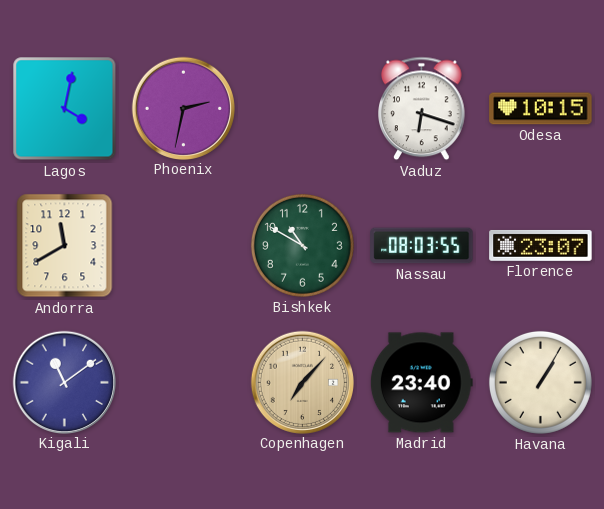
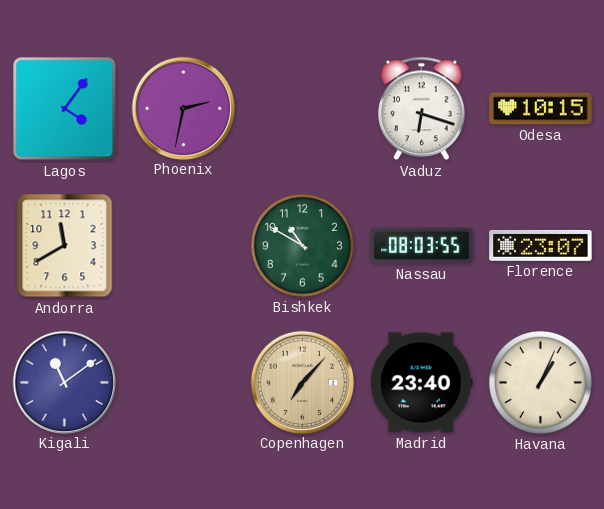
Lagos: 4:02 -> 4:06 (65, 109)
Havana: 1:05 -> 1:04 (540, 382)
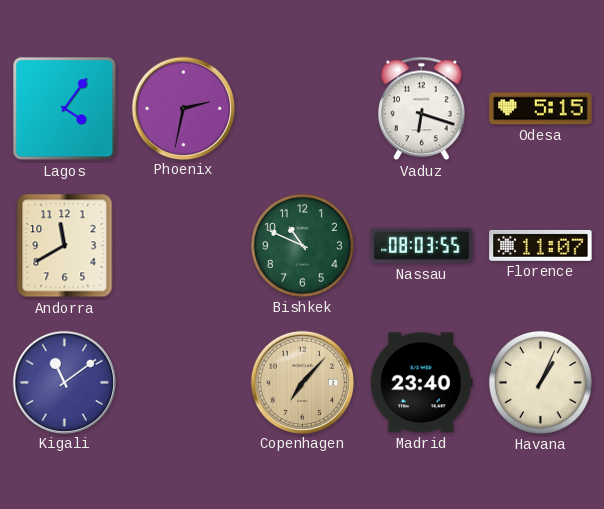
Odesa: 10:15 -> 5:15 (541, 109)
Bishkek: 10:50 -> 10:49 (302, 245)
Florence: 23:07 -> 11:07 (541, 245)
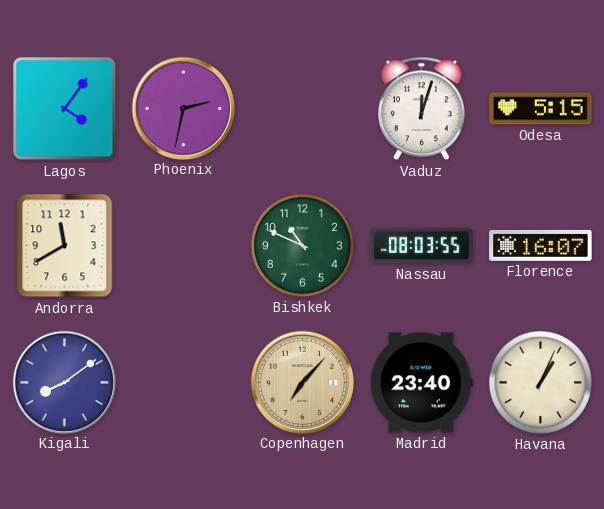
Vaduz: 6:18 -> 12:03 (422, 109)
Florence: 11:07 -> 16:07 (541, 245)
Kigali: 11:09 -> 8:09 (64, 382)
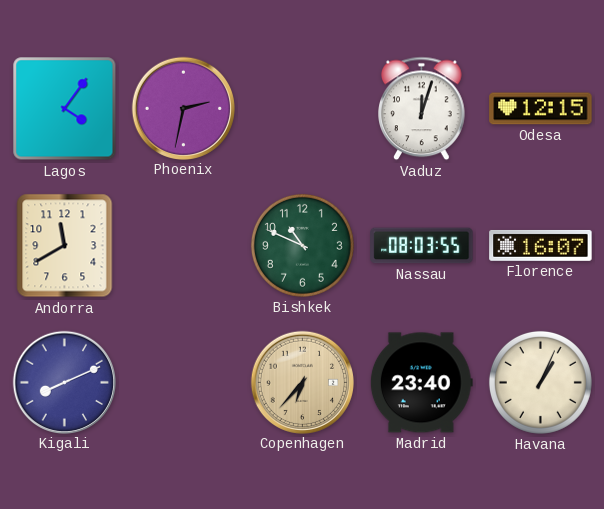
Odesa: 5:15 -> 12:15 (541, 109)
Kigali: 8:09 -> 8:11 (64, 382)
Copenhagen: 7:07 -> 6:37 (302, 382)
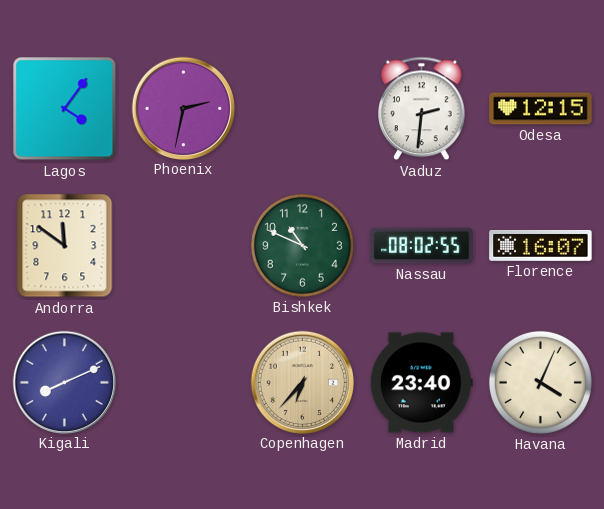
Vaduz: 12:03 -> 2:31 (422, 109)
Andorra: 11:40 -> 11:51 (65, 246)
Nassau: 08:03 -> 08:02 (422, 246)
Havana: 1:04 -> 4:04 (540, 382)
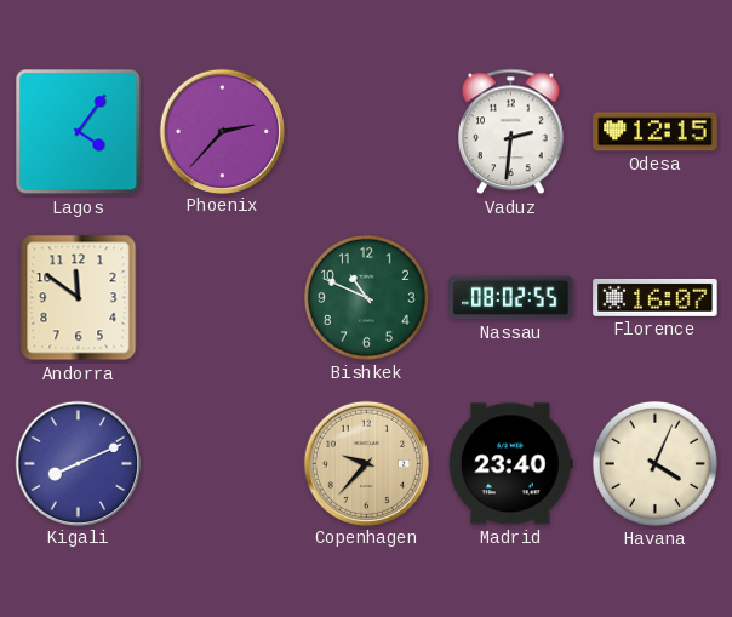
Phoenix: 2:32 -> 2:37 (222, 131)
Copenhagen: 6:37 -> 9:37 (366, 463)
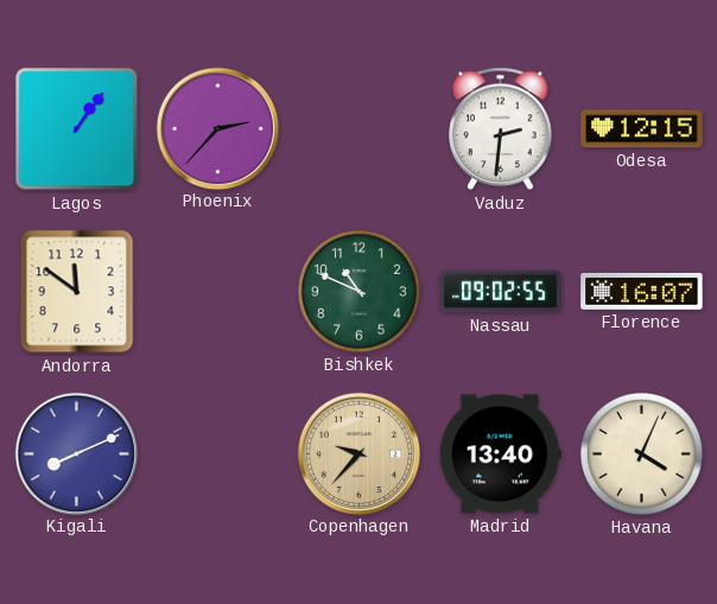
Lagos: 4:06 -> 1:06 (77, 129)
Nassau: 08:02 -> 09:02 (501, 292)
Madrid: 23:40 -> 13:40 (500, 454)
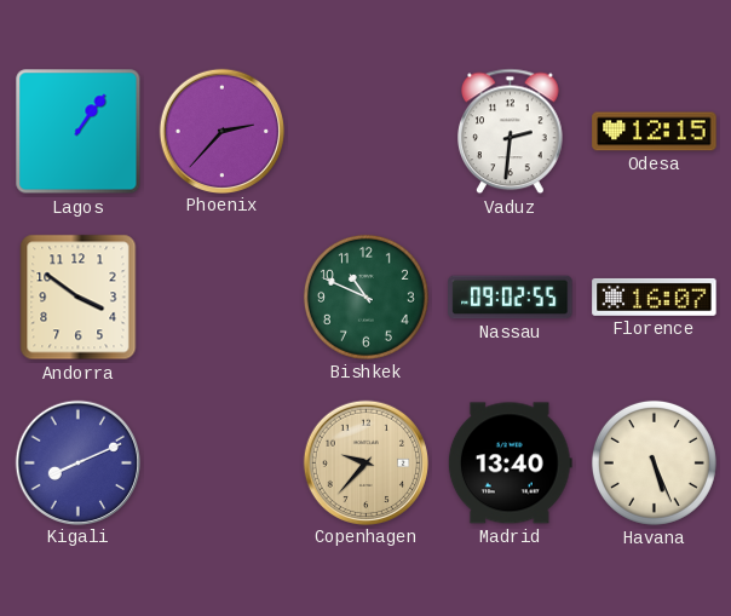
Andorra: 11:51 -> 3:51 (79, 298)
Havana: 4:04 -> 5:26 (654, 462)
